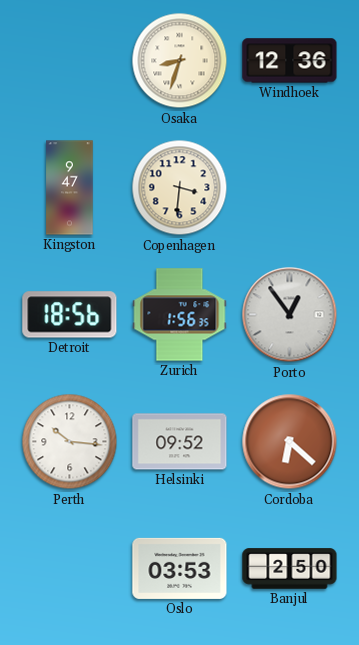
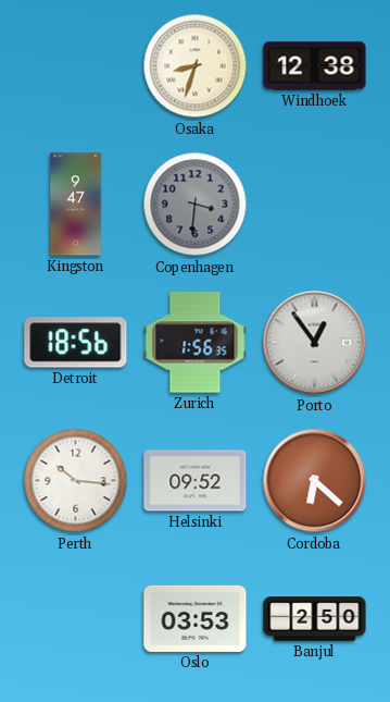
Windhoek: 12:36 -> 12:38 (315, 66)
Copenhagen dial: cream -> grey (196, 205)
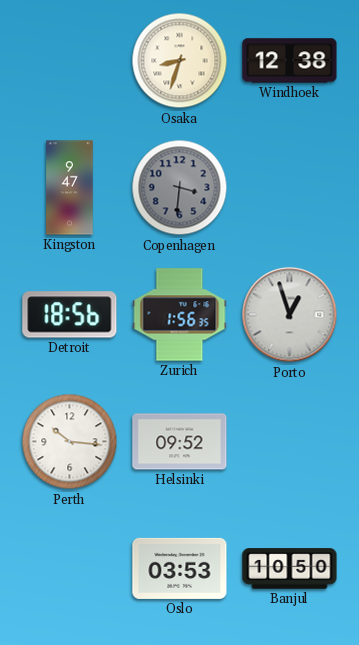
Porto: 12:54 -> 12:57 (290, 315)
Cordoba: 6:22 -> none (315, 481)
Banjul: 2:50 -> 10:50 (290, 569)
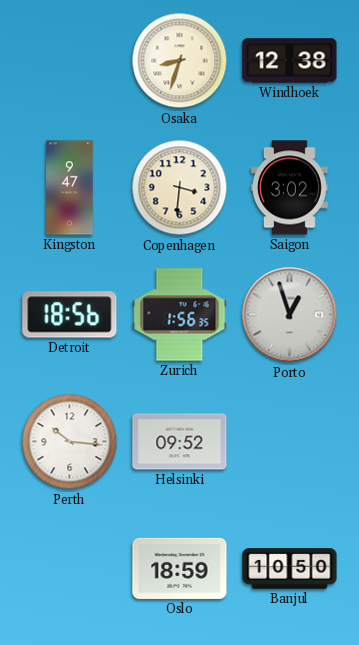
Copenhagen dial: grey -> cream (180, 188)
Saigon: none -> 3:02 (290, 188)
Oslo: 03:53 -> 18:59 (180, 568)
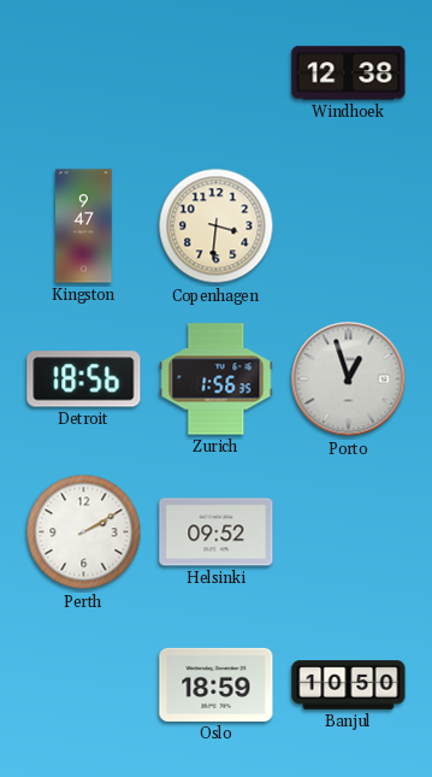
Osaka: 8:33 -> none (180, 61)
Saigon: 3:02 -> none (290, 188)
Perth: 10:16 -> 2:10 (84, 532)
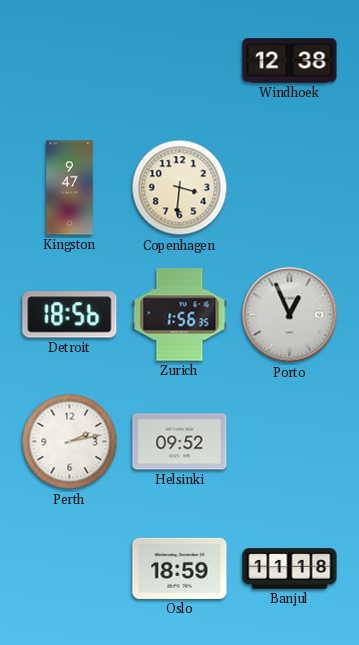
Porto: 12:57 -> 12:56 (290, 315)
Perth: 2:10 -> 2:13 (70, 442)
Banjul: 10:50 -> 11:18 (290, 569)
